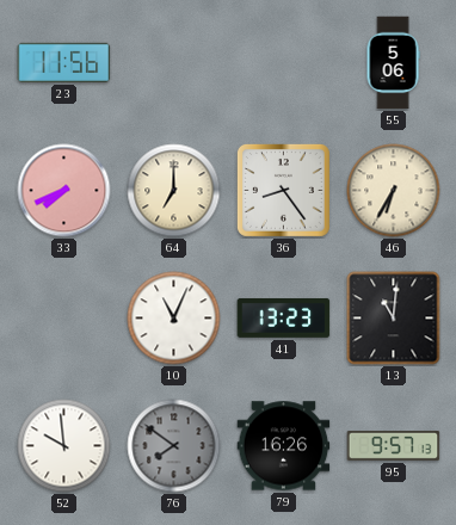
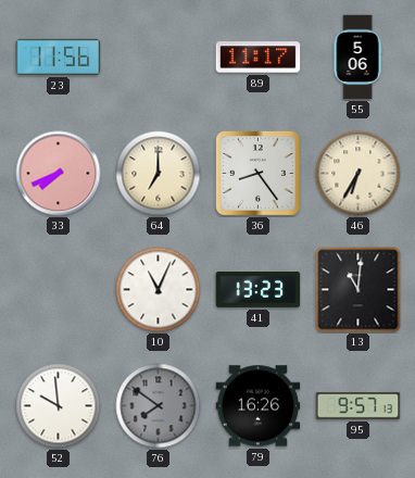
89: none -> 11:17 (259, 58)
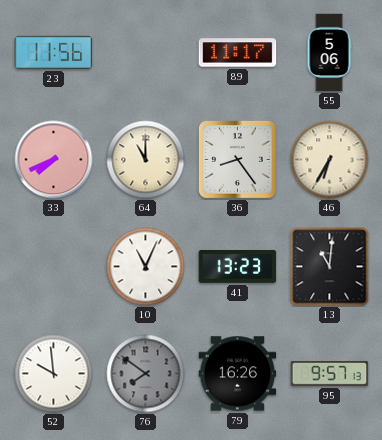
64: 7:00 -> 11:00 (146, 160)
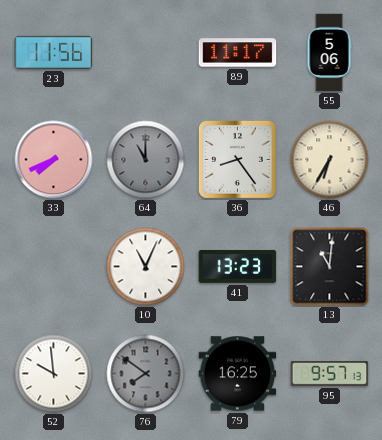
64 dial: cream -> grey (146, 160)
79: 16:26 -> 16:25 (238, 374)
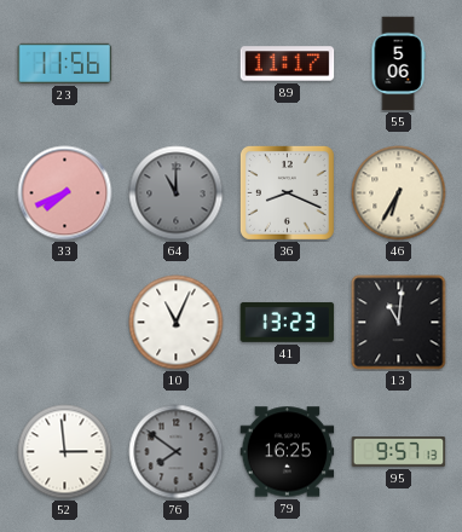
36: 8:24 -> 8:19 (287, 192)
52: 9:59 -> 2:59 (65, 452)
